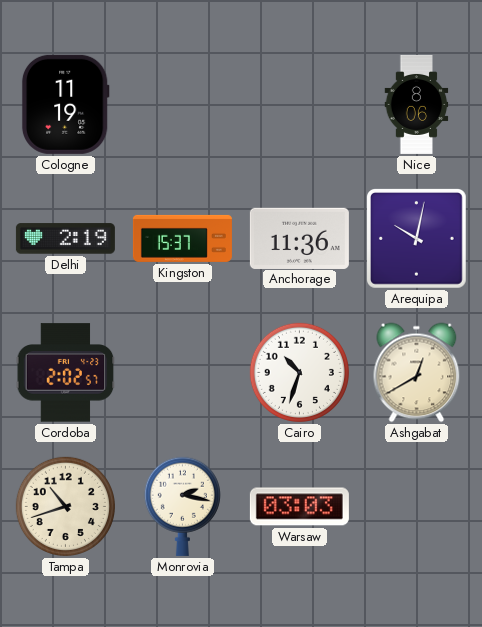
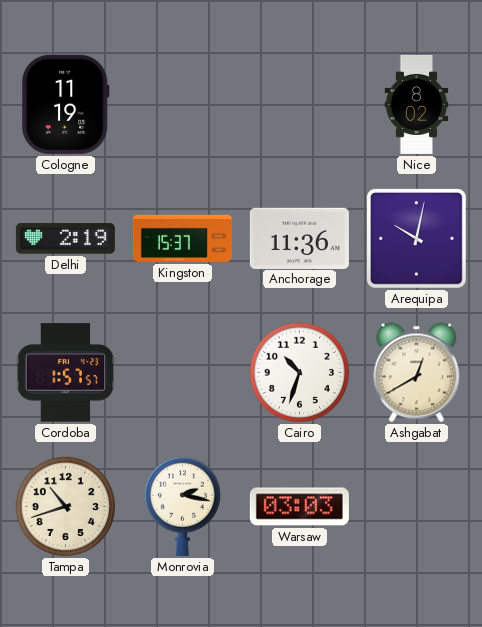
Nice: 8:06 -> 8:02 (417, 104)
Cordoba: 2:02 -> 1:57 (66, 373)
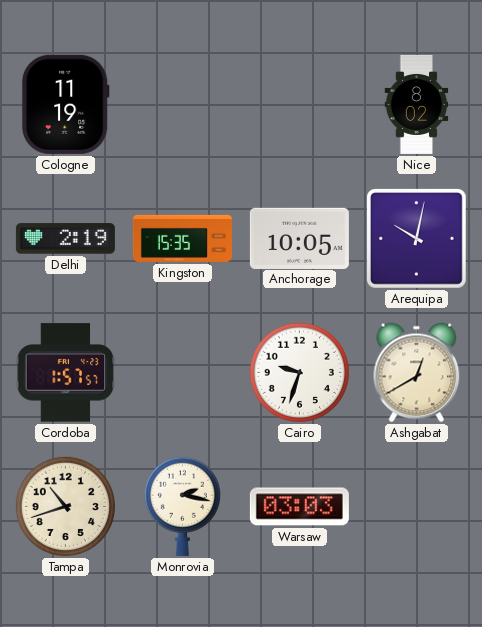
Kingston: 15:37 -> 15:35 (182, 238)
Anchorage: 11:36 -> 10:05 (299, 238)
Cairo: 10:33 -> 9:33 (299, 372)
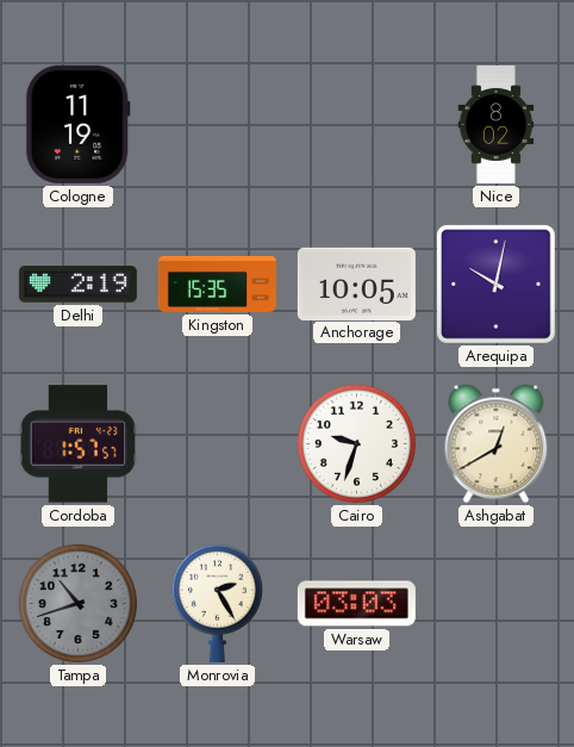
Tampa dial: cream -> grey (77, 603)
Monrovia: 2:17 -> 2:25 (217, 603)
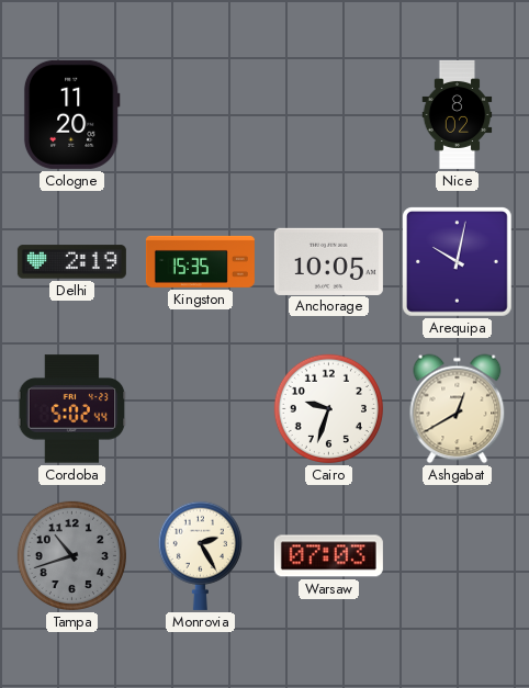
Cologne: 11:19 -> 11:20 (71, 114)
Cordoba: 1:57 -> 5:02 (72, 409)
Warsaw: 03:03 -> 07:03 (328, 556)
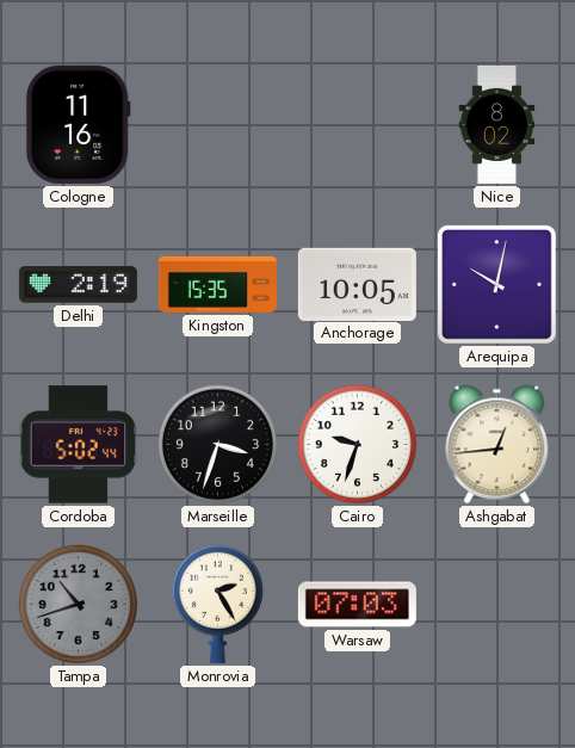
Cologne: 11:20 -> 11:16 (78, 124)
Marseille: none -> 3:33 (217, 444)
Ashgabat: 12:40 -> 12:44 (497, 445)
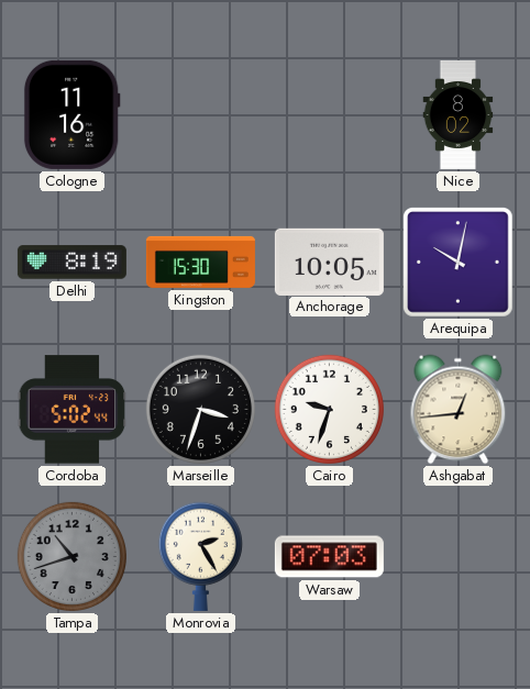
Delhi: 2:19 -> 8:19 (71, 263)
Kingston: 15:35 -> 15:30 (200, 262)
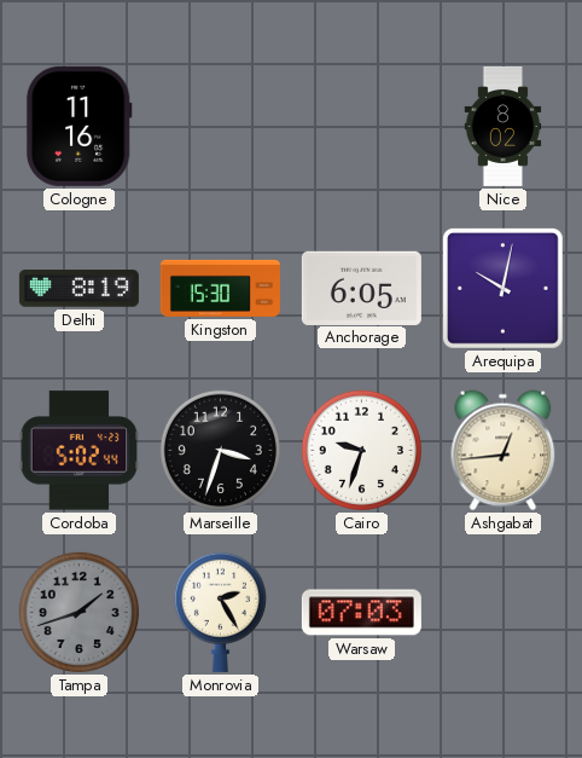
Anchorage: 10:05 -> 6:05 (361, 288)
Tampa: 10:42 -> 1:42 (78, 612)
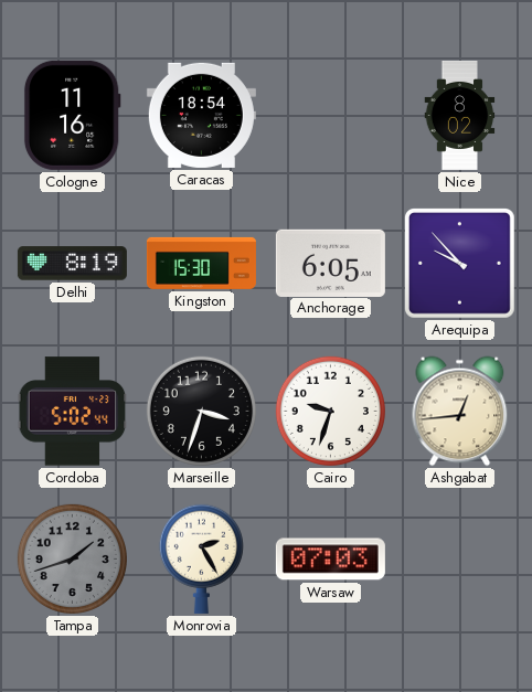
Caracas: none -> 18:54 (201, 115)
Arequipa: 10:02 -> 9:53 (460, 264)
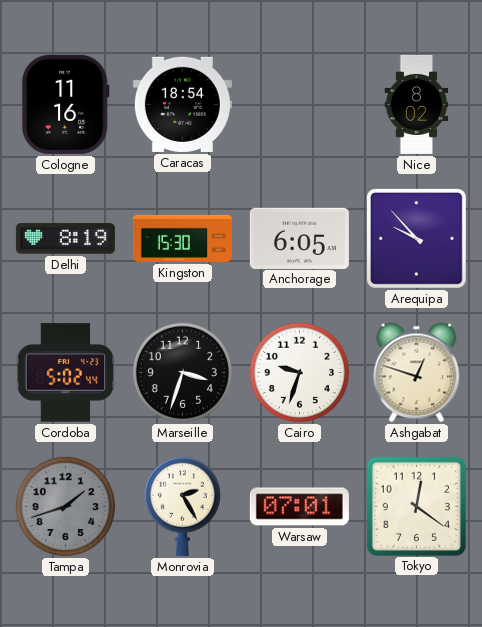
Ashgabat: 12:44 -> 12:48 (417, 373)
Warsaw: 07:03 -> 07:01 (299, 507)
Tokyo: none -> 12:21 (416, 506)
